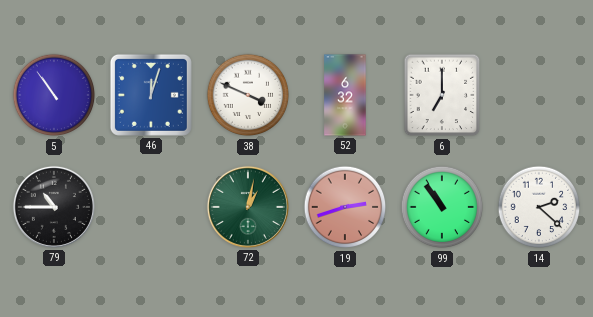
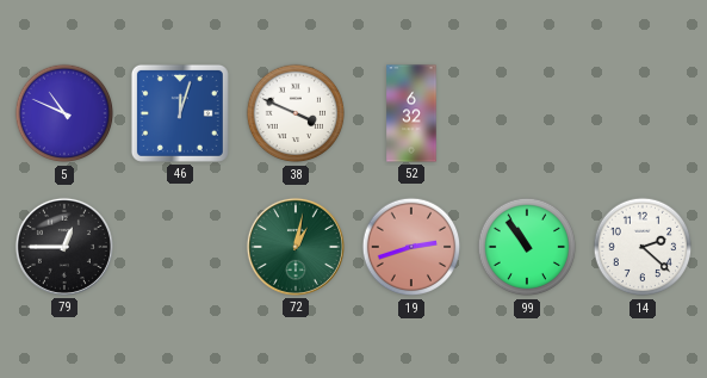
5: 10:54 -> 10:49 (64, 113)
6: 7:00 -> none (442, 95)
79: 10:45 -> 12:45 (64, 247)
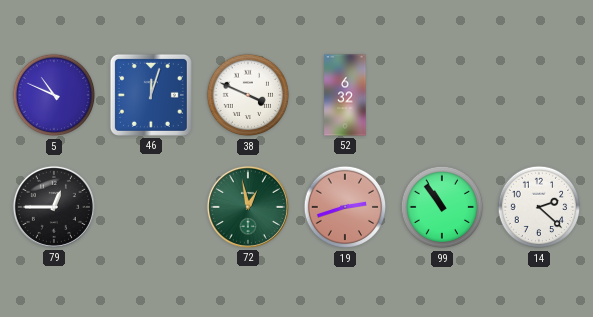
72: 1:02 -> 12:58 (248, 207)
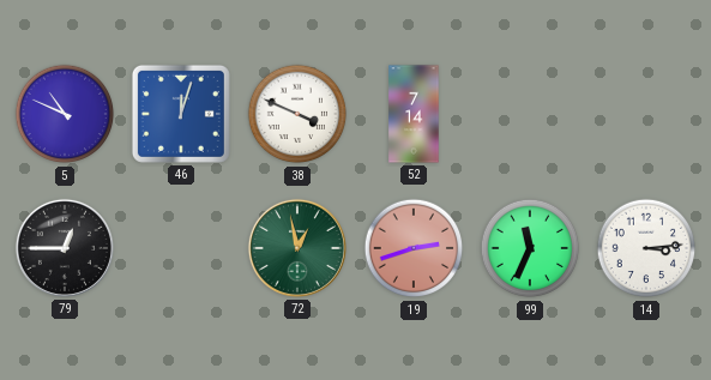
52: 6:32 -> 7:14 (414, 114)
99: 10:54 -> 11:34 (530, 248)
14: 2:22 -> 3:14 (646, 248)
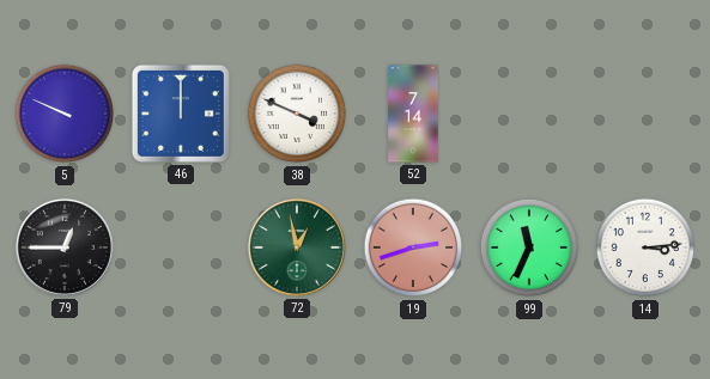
5: 10:49 -> 9:49 (65, 114)
46: 12:03 -> 12:00 (181, 114)
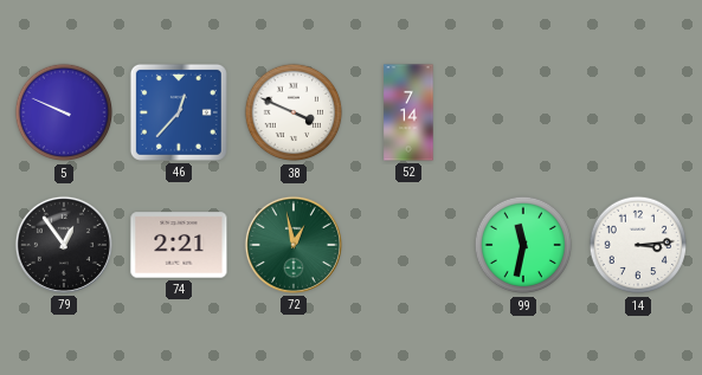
46: 12:00 -> 12:37 (179, 112)
79: 12:45 -> 12:54 (64, 245)
74: none -> 2:21 (179, 245)
19: 2:42 -> none (413, 247)
99: 11:34 -> 11:32 (523, 245)
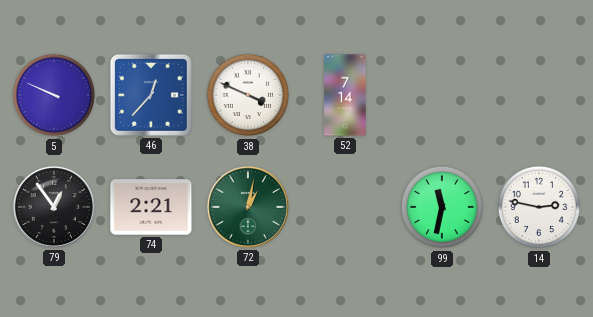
72: 12:58 -> 1:02 (248, 207)
14: 3:14 -> 2:47 (539, 207)
